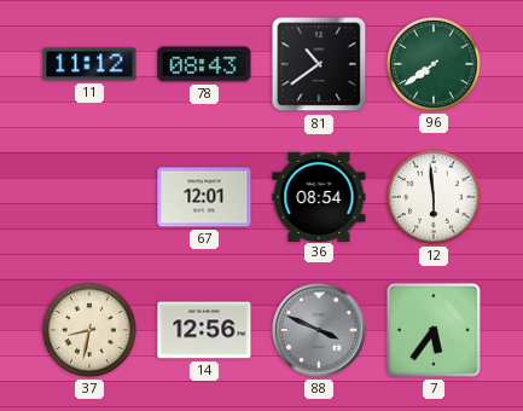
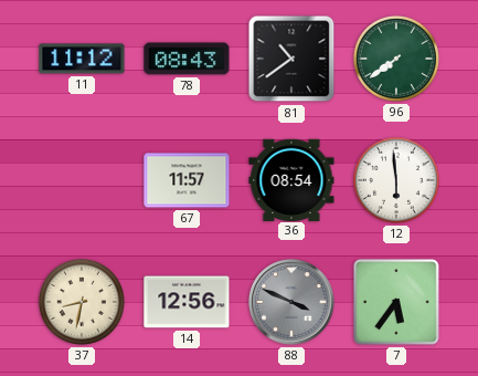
67: 12:01 -> 11:57 (187, 180)
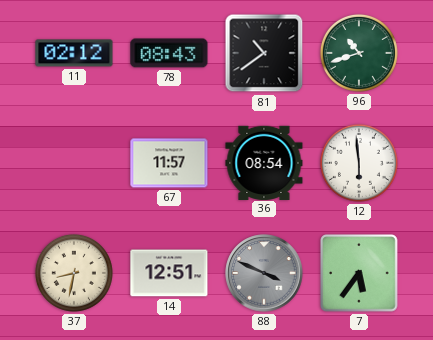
11: 11:12 -> 02:12 (74, 53)
96: 7:39 -> 10:42 (359, 53)
14: 12:56 -> 12:51 (169, 273)
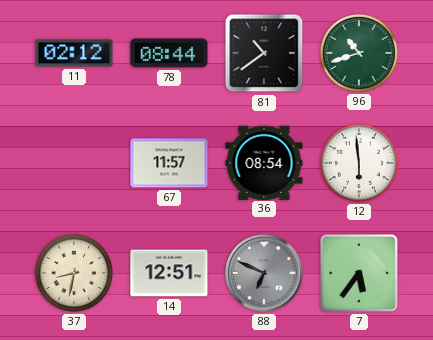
78: 08:43 -> 08:44 (169, 53)
88: 3:49 -> 6:49 (264, 273)
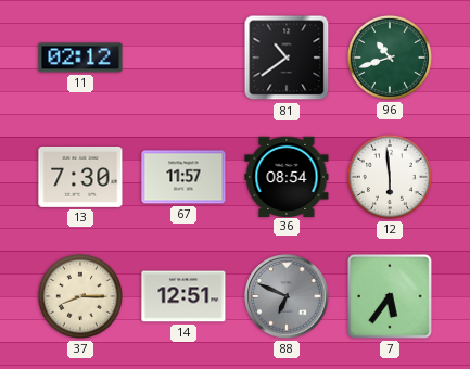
78: 08:44 -> none (169, 53)
13: none -> 7:30 (80, 178)
37: 8:32 -> 8:15 (80, 296)
